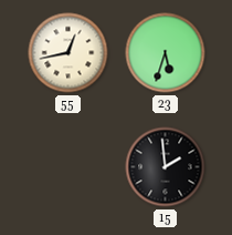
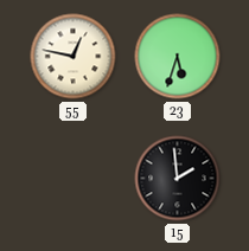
55: 12:43 -> 12:47 (74, 57)
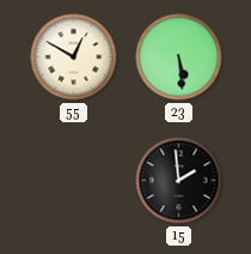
55: 12:47 -> 12:50 (74, 58)
23: 5:33 -> 5:29 (179, 58)
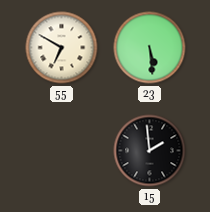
55: 12:50 -> 6:50 (62, 48)
